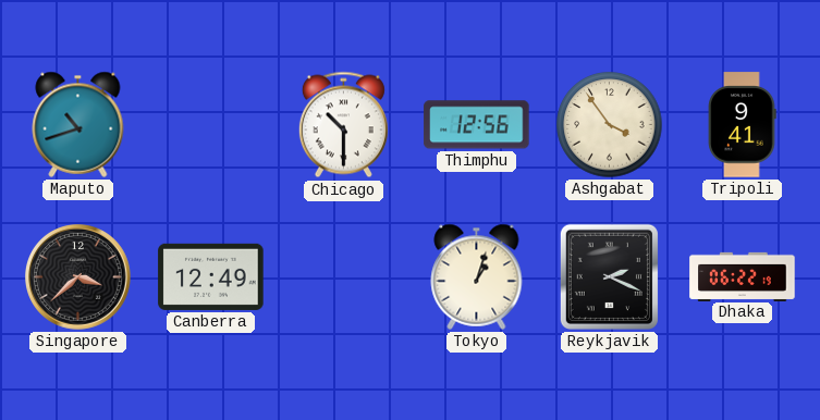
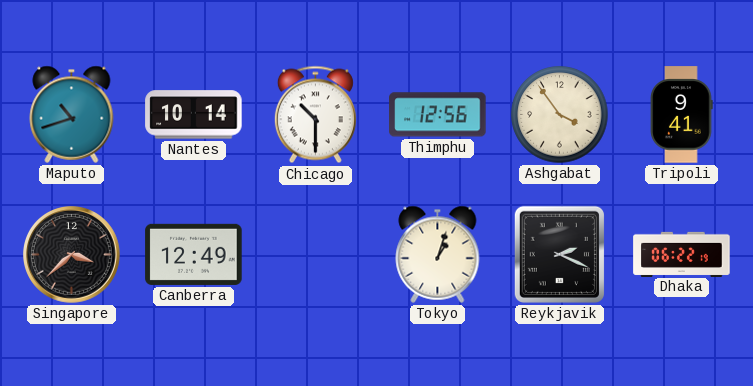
Nantes: none -> 10:14 (194, 115)
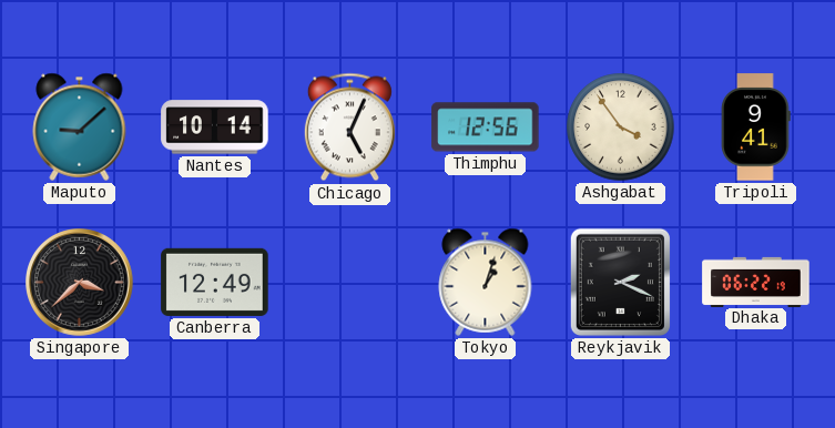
Maputo: 10:42 -> 9:08 (80, 126)
Chicago: 10:30 -> 5:04 (349, 128)
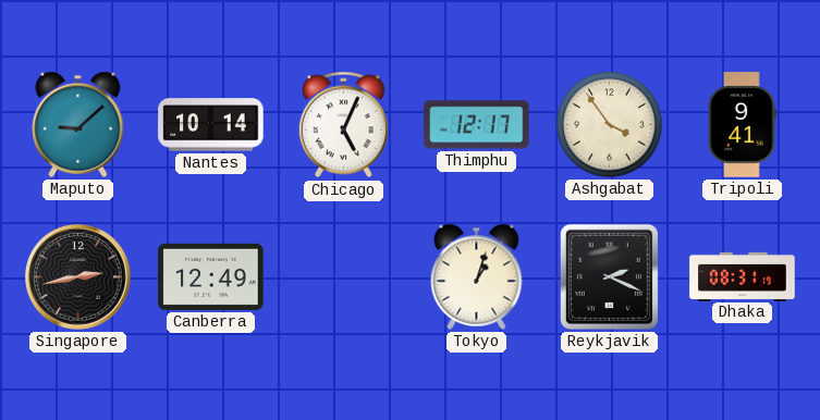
Thimphu: 12:56 -> 12:17 (477, 125)
Singapore: 3:38 -> 2:43 (78, 277)
Dhaka: 06:22 -> 08:31 (743, 276)
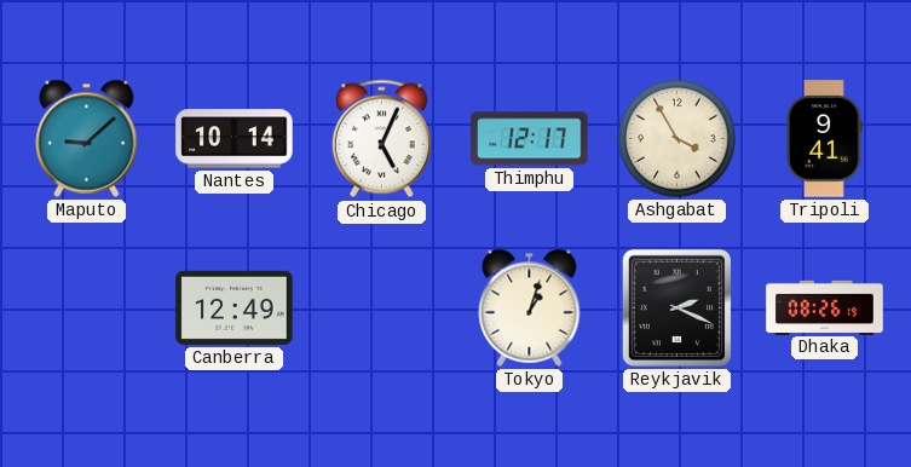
Ashgabat: 3:54 -> 3:55 (678, 139)
Singapore: 2:43 -> none (78, 277)
Dhaka: 08:31 -> 08:26 (825, 307)
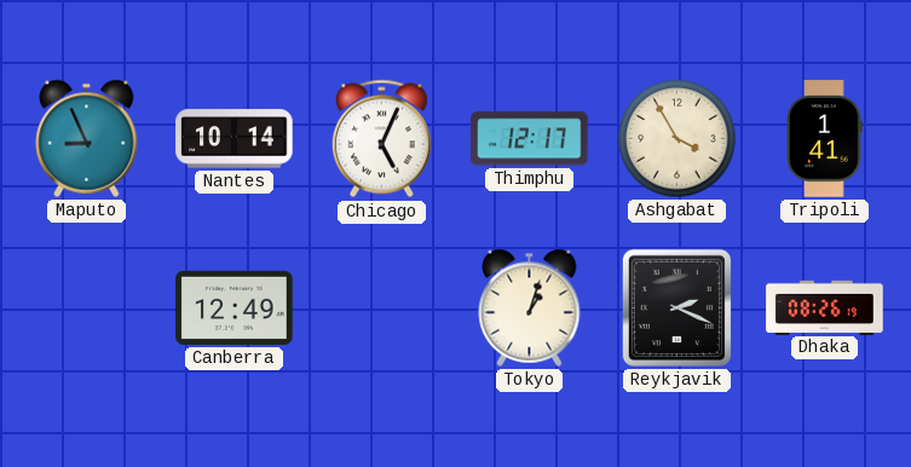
Maputo: 9:08 -> 8:56 (87, 138)
Tripoli: 9:41 -> 1:41 (824, 139)
